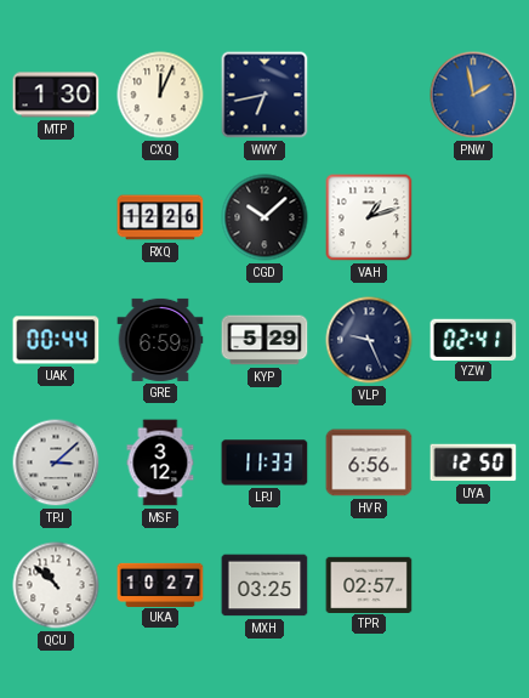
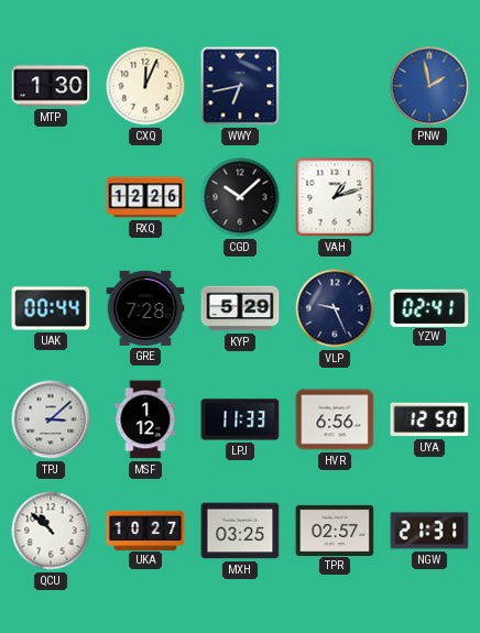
GRE: 6:59 -> 7:28 (145, 308)
MSF: 3:12 -> 1:12 (145, 419)
NGW: none -> 21:31 (429, 531)
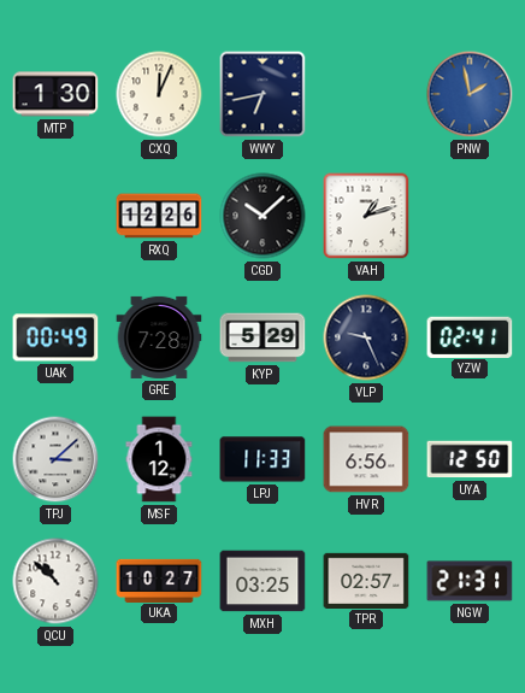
UAK: 00:44 -> 00:49 (55, 337)
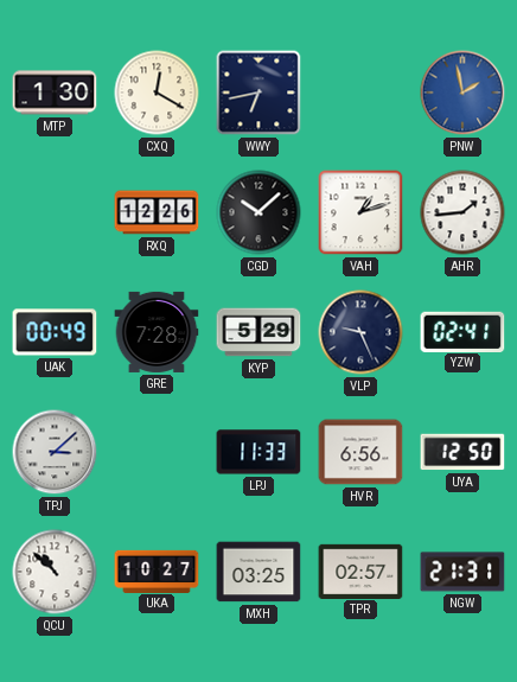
CXQ: 12:04 -> 12:20 (157, 93)
AHR: none -> 1:44 (462, 212)
MSF: 1:12 -> none (159, 459)
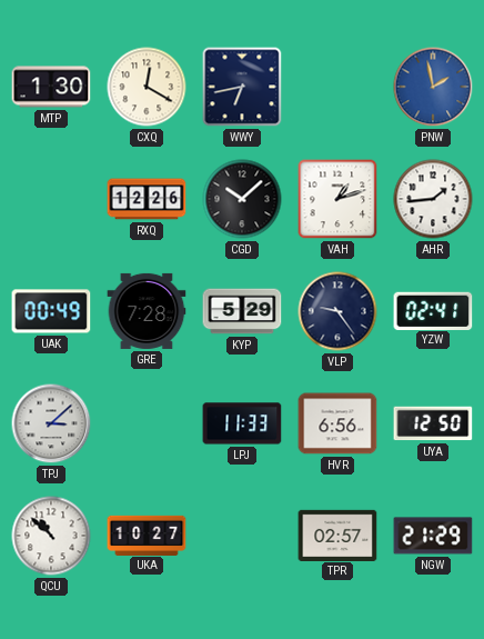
VLP: 9:26 -> 9:24 (337, 311)
MXH: 03:25 -> none (258, 572)
NGW: 21:31 -> 21:29 (433, 536)
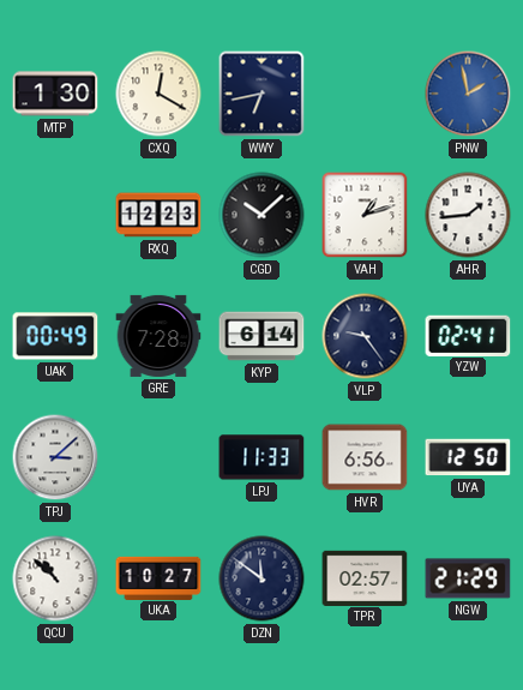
RXQ: 12:26 -> 12:23 (158, 215)
KYP: 5:29 -> 6:14 (261, 336)
DZN: none -> 11:51 (261, 578)
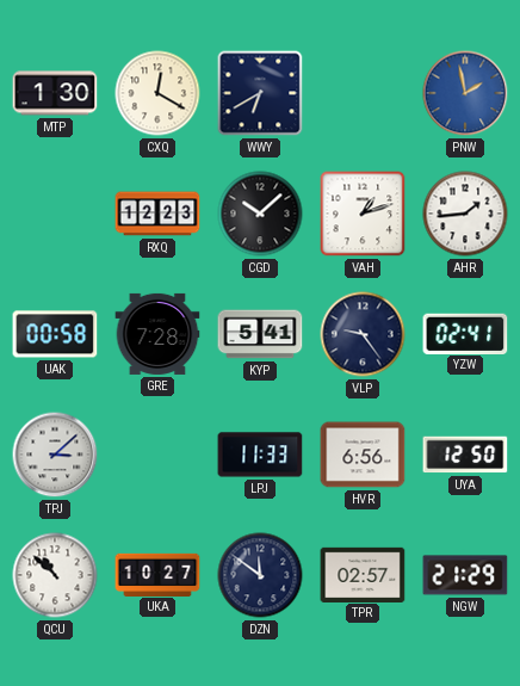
WWY: 6:43 -> 6:40 (260, 93)
UAK: 00:49 -> 00:58 (55, 334)
KYP: 6:14 -> 5:41 (260, 334)
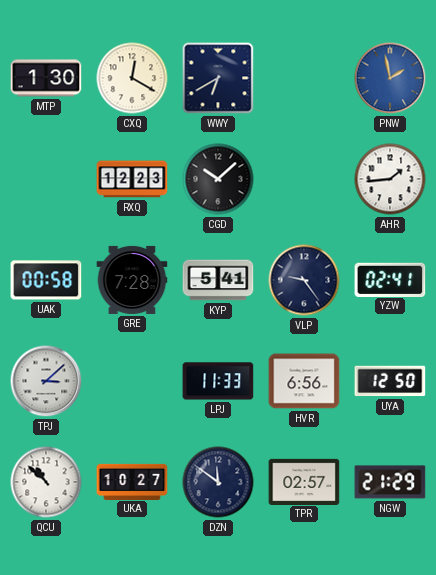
VAH: 1:12 -> none (363, 214)
